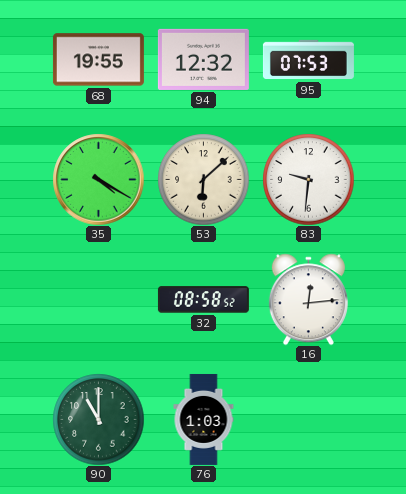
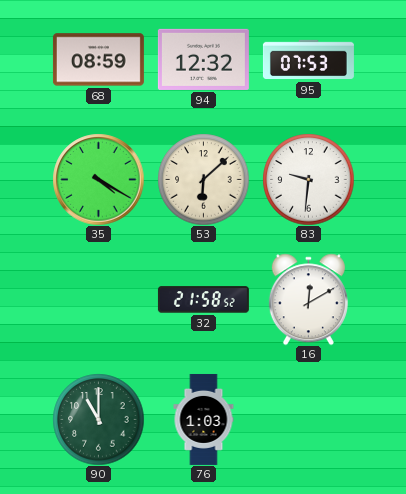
68: 19:55 -> 08:59 (98, 60)
32: 08:58 -> 21:58 (203, 300)
16: 12:14 -> 12:10 (308, 299)
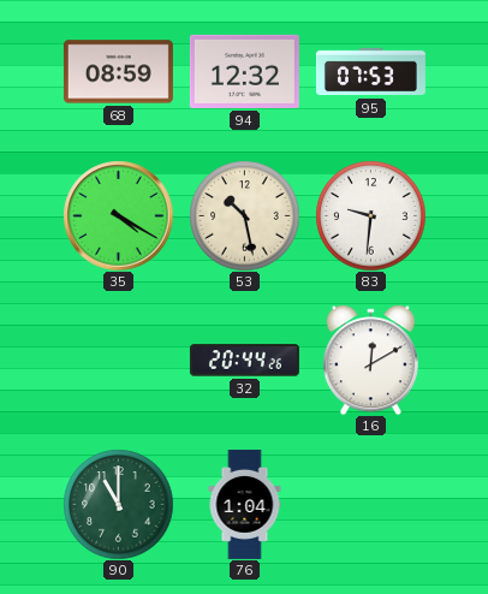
53: 6:08 -> 10:28 (244, 215)
32: 21:58 -> 20:44 (244, 361)
76: 1:03 -> 1:04 (245, 504)
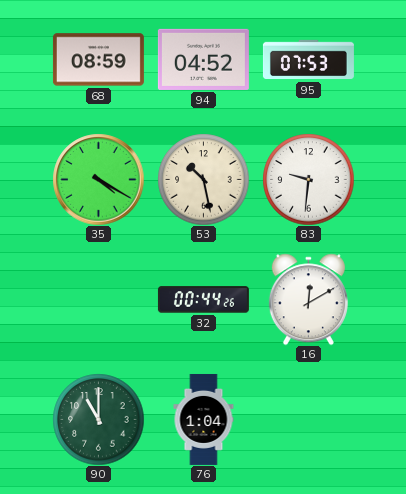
94: 12:32 -> 04:52 (203, 59)
32: 20:44 -> 00:44 (203, 300)
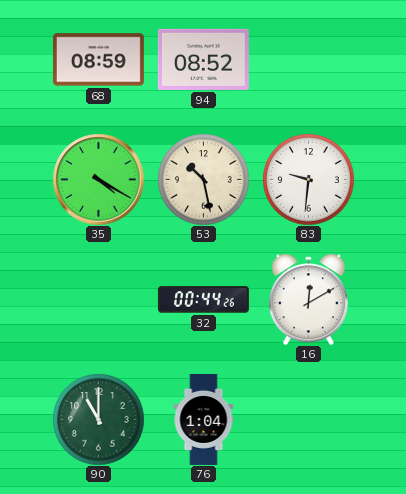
94: 04:52 -> 08:52 (203, 59)
95: 07:53 -> none (308, 60)
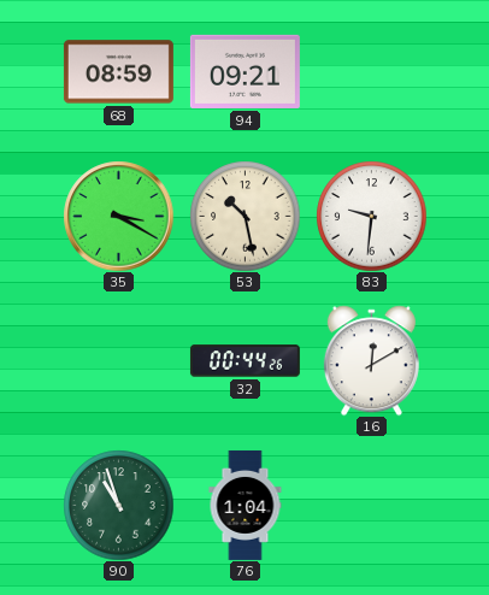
94: 08:52 -> 09:21 (244, 71)
35: 4:20 -> 3:20 (118, 216)
90: 11:00 -> 10:57 (118, 505)
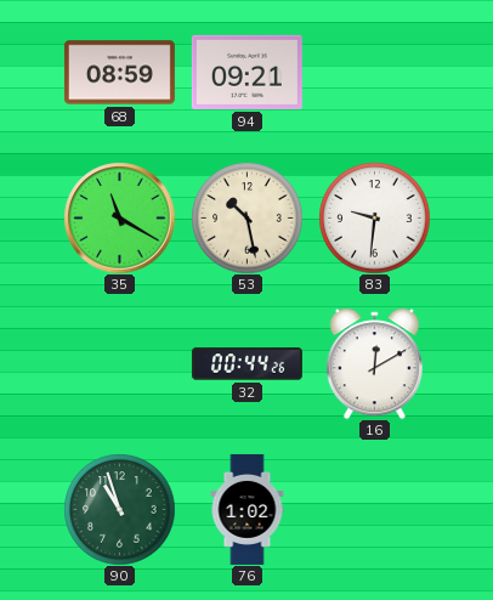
35: 3:20 -> 11:20 (119, 217)
76: 1:04 -> 1:02 (248, 509)
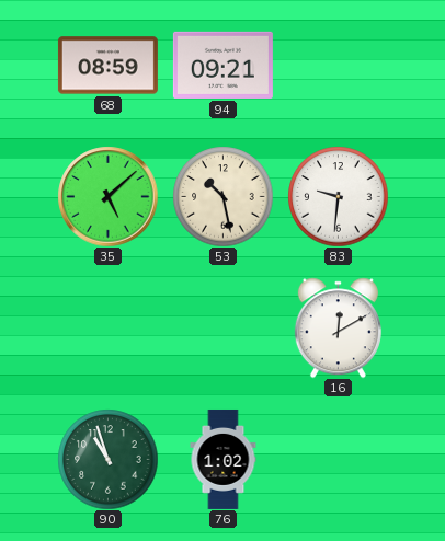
35: 11:20 -> 5:08 (107, 196)
32: 00:44 -> none (246, 364)
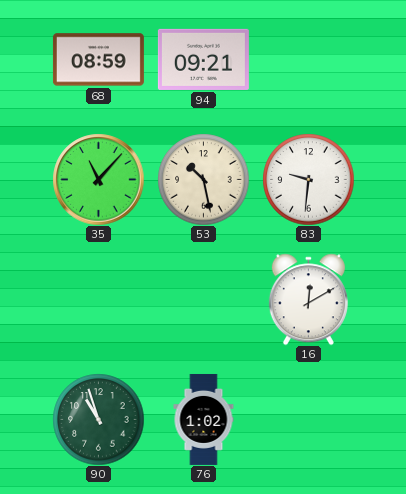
35: 5:08 -> 11:07 (98, 179)
